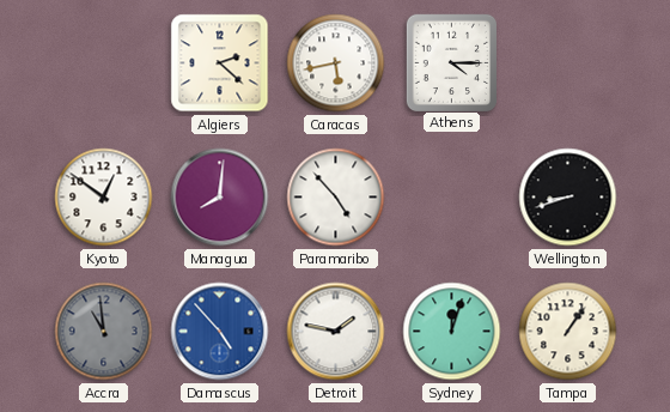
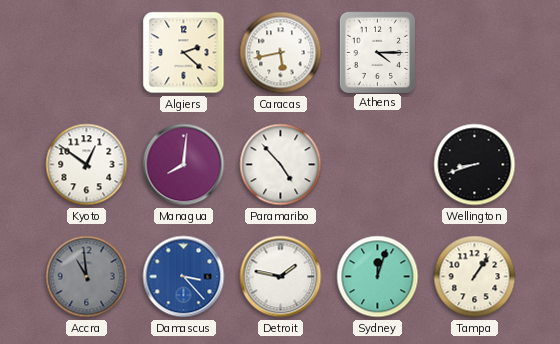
Damascus: 4:53 -> 3:23 (184, 277)
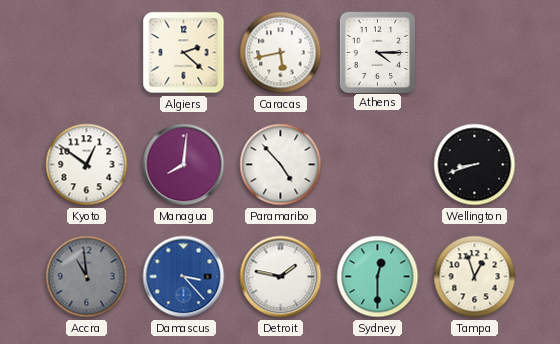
Sydney: 12:03 -> 12:30 (378, 277)
Tampa: 1:06 -> 12:57 (475, 277)
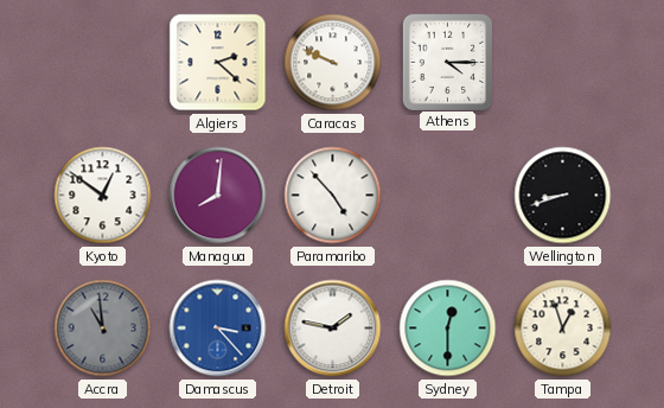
Caracas: 5:43 -> 9:49 (333, 63)
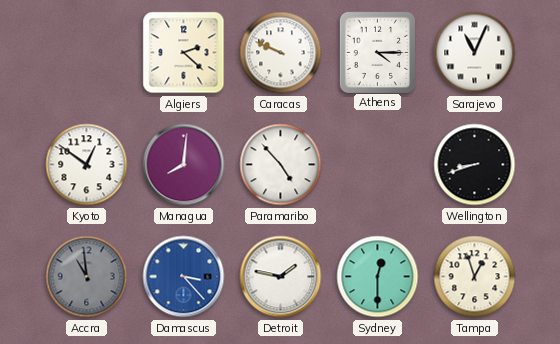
Sarajevo: none -> 11:04 (475, 53)
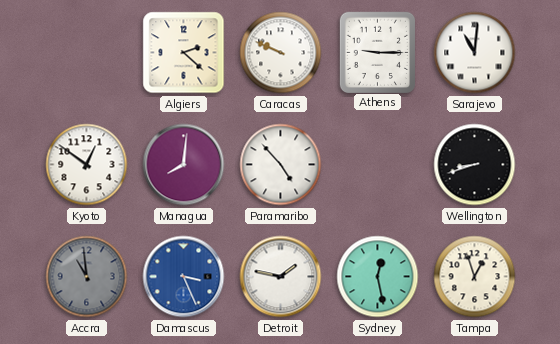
Athens: 4:15 -> 9:15 (377, 52)
Sarajevo: 11:04 -> 11:01 (475, 53)
Damascus: 3:23 -> 3:26 (184, 277)
Sydney: 12:30 -> 12:28 (378, 277)
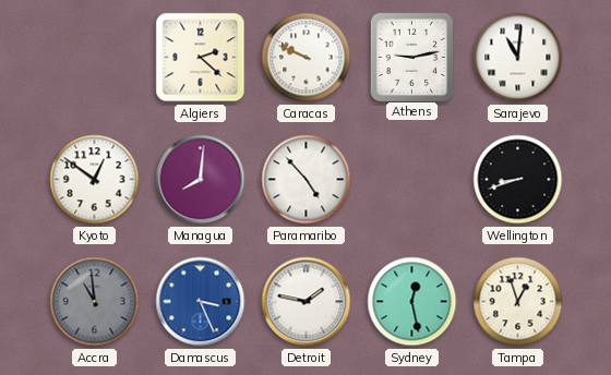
Athens: 9:15 -> 9:13 (411, 57)
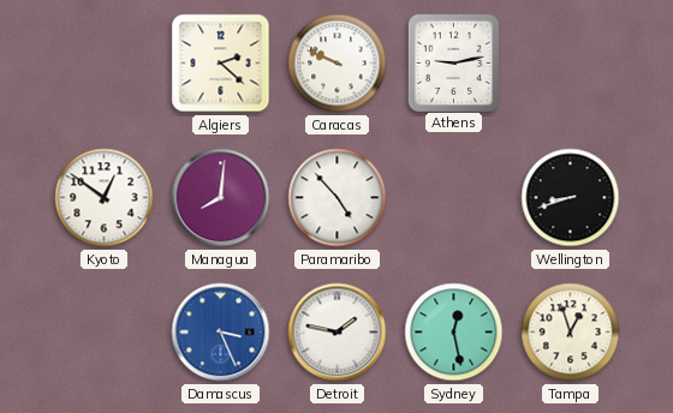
Sarajevo: 11:01 -> none (518, 58)
Accra: 10:59 -> none (95, 302)
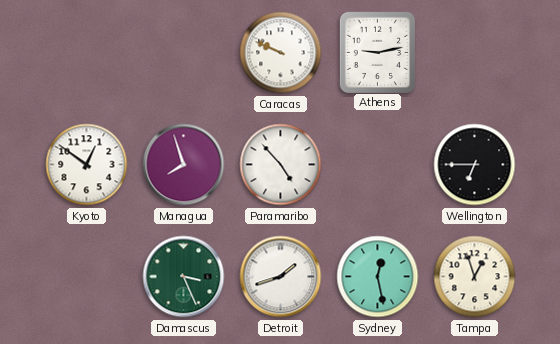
Algiers: 2:22 -> none (221, 64)
Managua: 8:01 -> 7:57 (184, 165)
Wellington: 8:42 -> 6:45 (475, 165)
Damascus dial: blue -> green (184, 277)
Detroit: 1:47 -> 1:42 (281, 277)
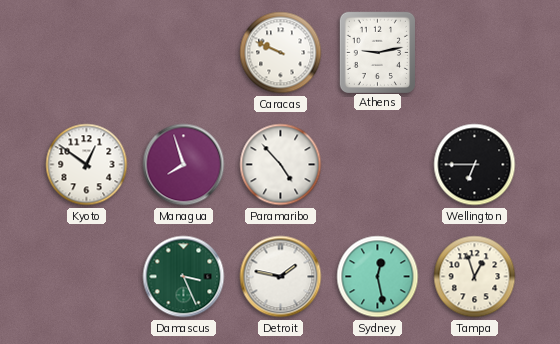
Detroit: 1:42 -> 1:47 (281, 277)
